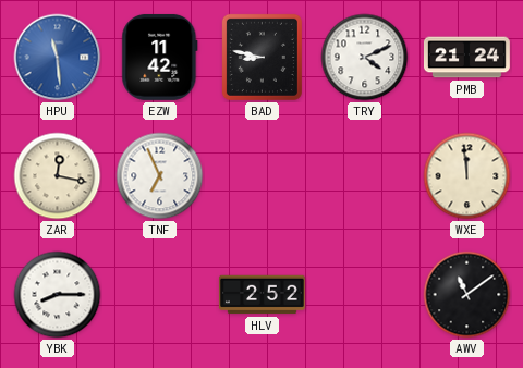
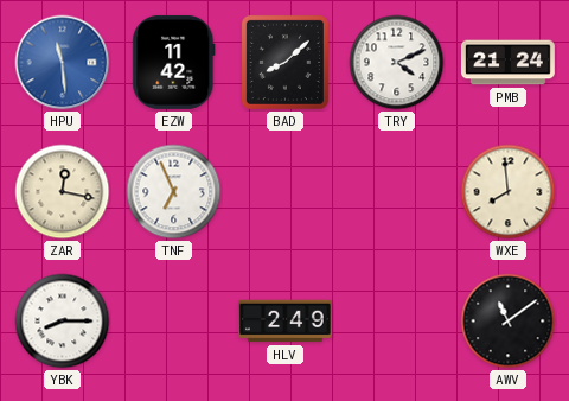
BAD: 8:47 -> 8:08 (284, 62)
WXE: 11:59 -> 7:59 (509, 192)
HLV: 2:52 -> 2:49 (284, 322)
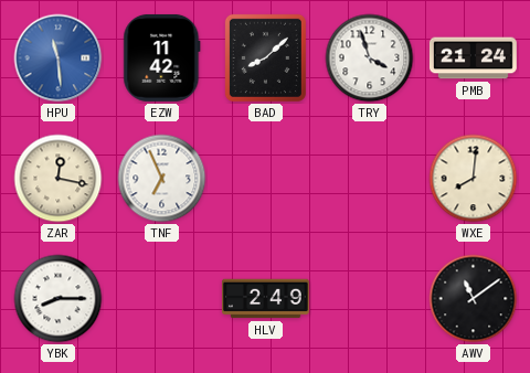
TRY: 4:11 -> 3:57 (370, 58)
WXE: 7:59 -> 8:01 (474, 179)
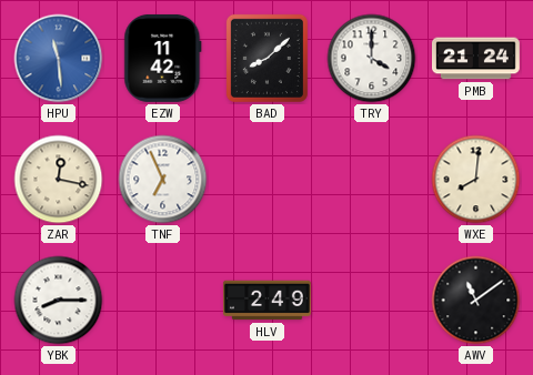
TRY: 3:57 -> 4:00 (372, 59)
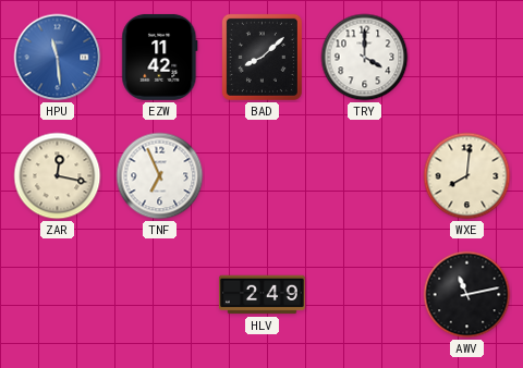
PMB: 21:24 -> none (475, 59)
YBK: 8:15 -> none (59, 301)
AWV: 11:09 -> 11:13 (467, 295)
